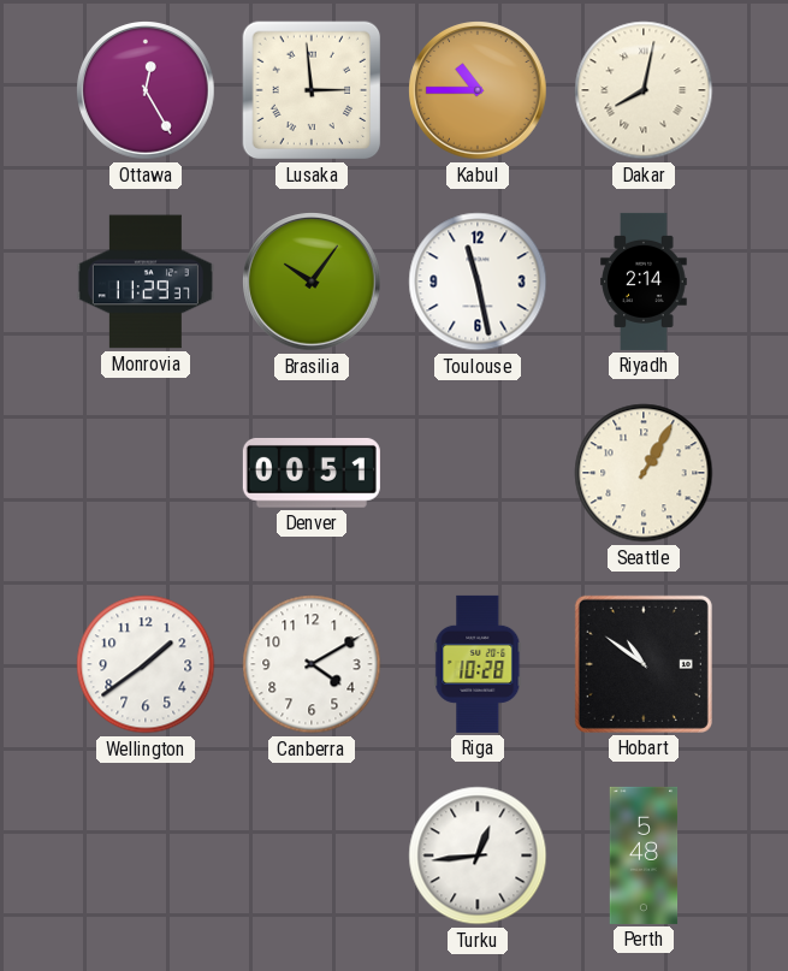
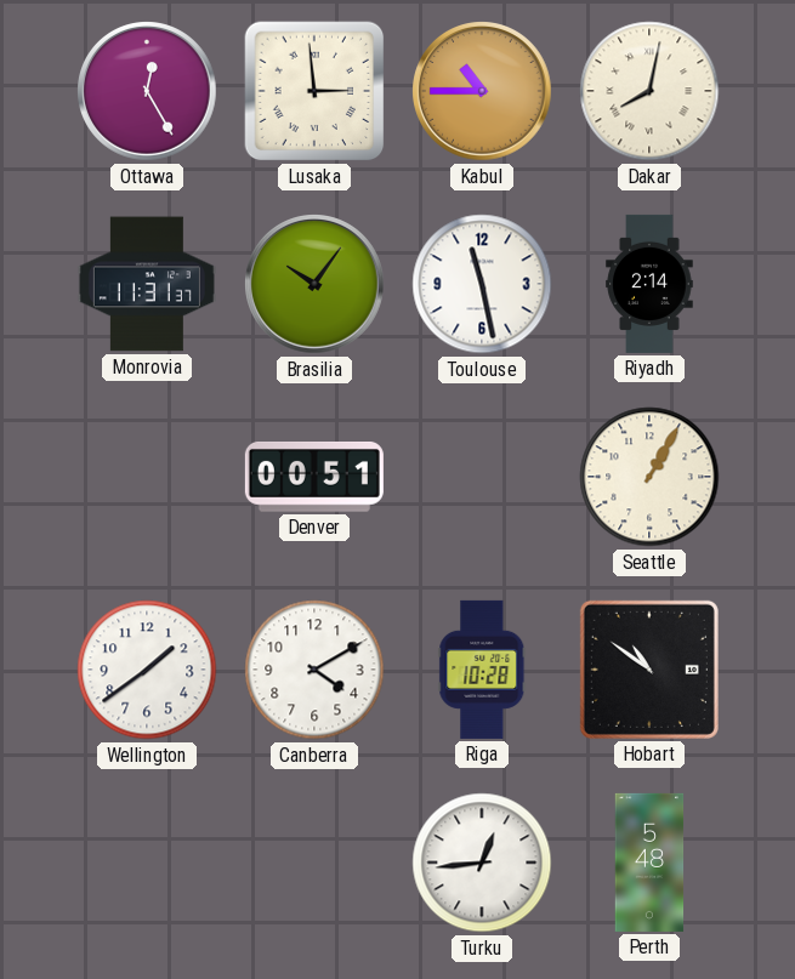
Monrovia: 11:29 -> 11:31 (147, 284)
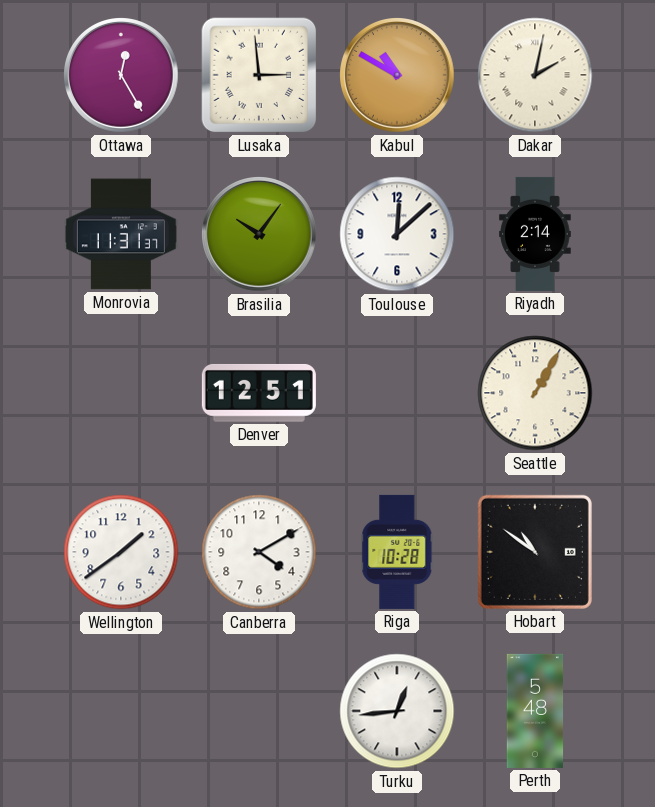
Kabul: 10:45 -> 10:50 (397, 75)
Dakar: 8:02 -> 2:02 (535, 75)
Toulouse: 11:28 -> 12:08 (397, 234)
Denver: 00:51 -> 12:51 (259, 393)
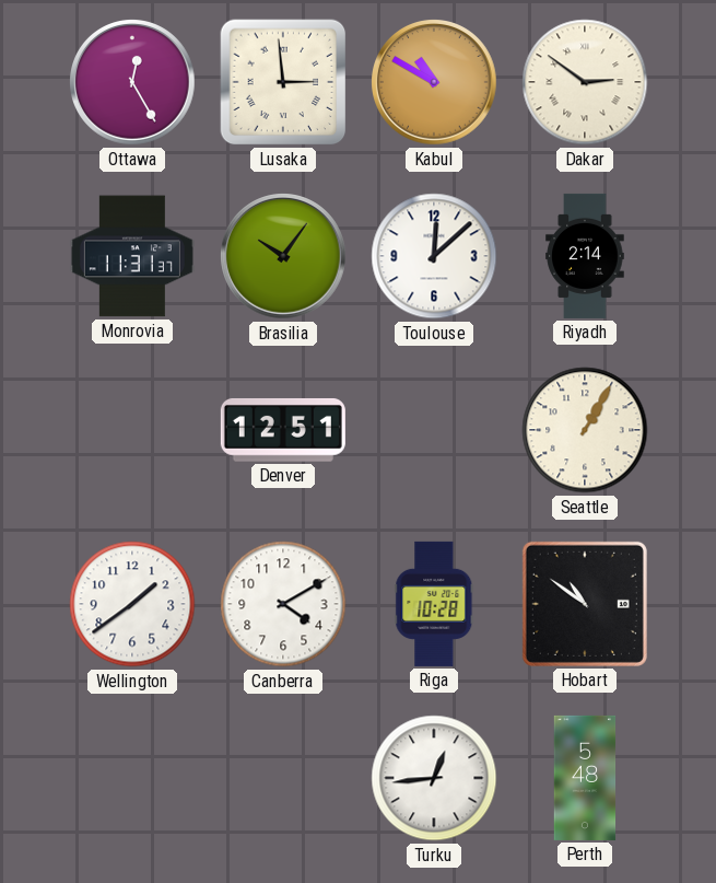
Dakar: 2:02 -> 2:51 (585, 82)
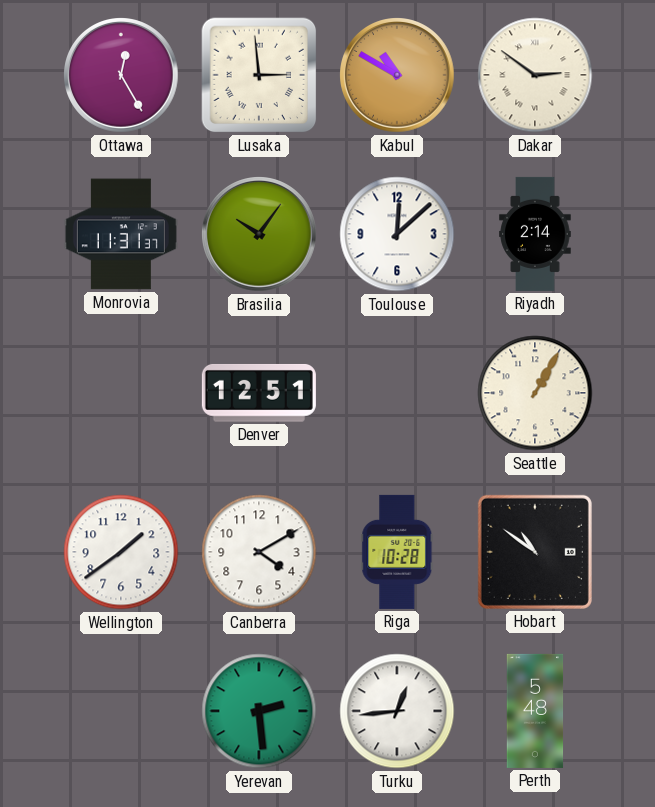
Yerevan: none -> 2:29 (259, 711)
